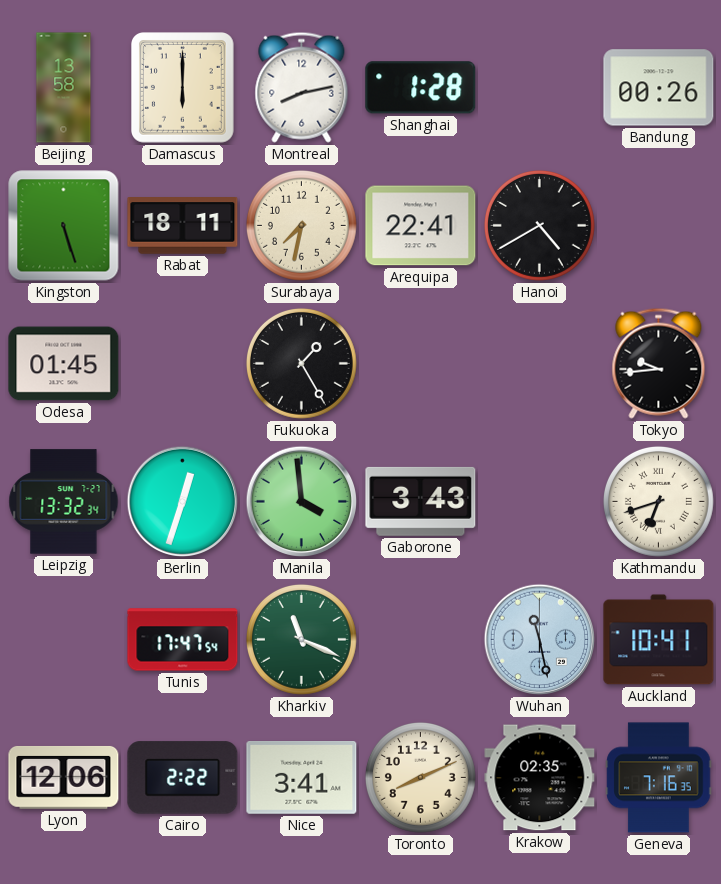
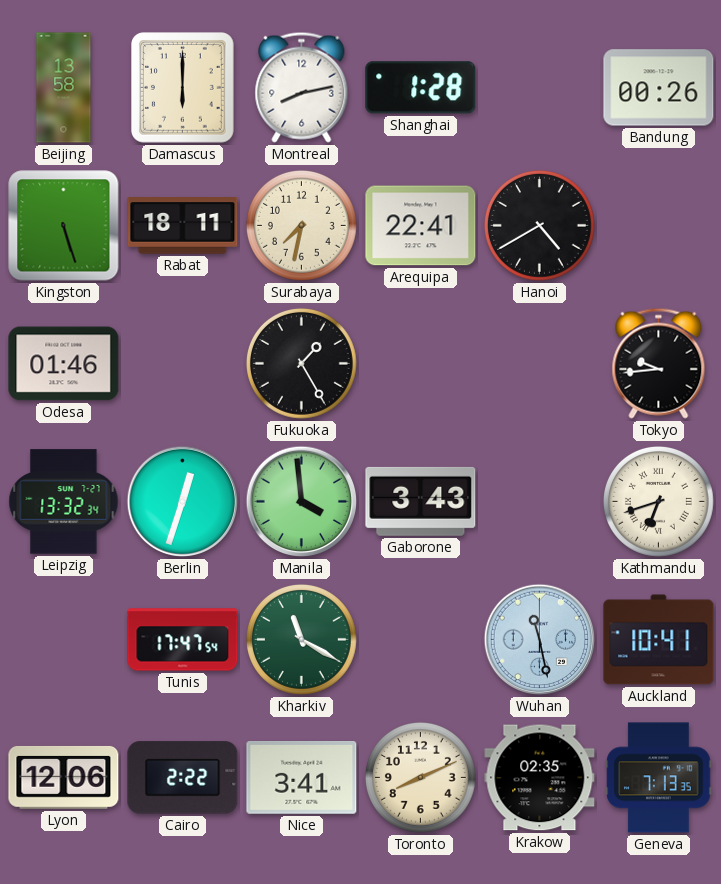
Odesa: 01:45 -> 01:46 (64, 364)
Kharkiv: 11:19 -> 11:20 (301, 639)
Geneva: 7:16 -> 7:13 (659, 778)
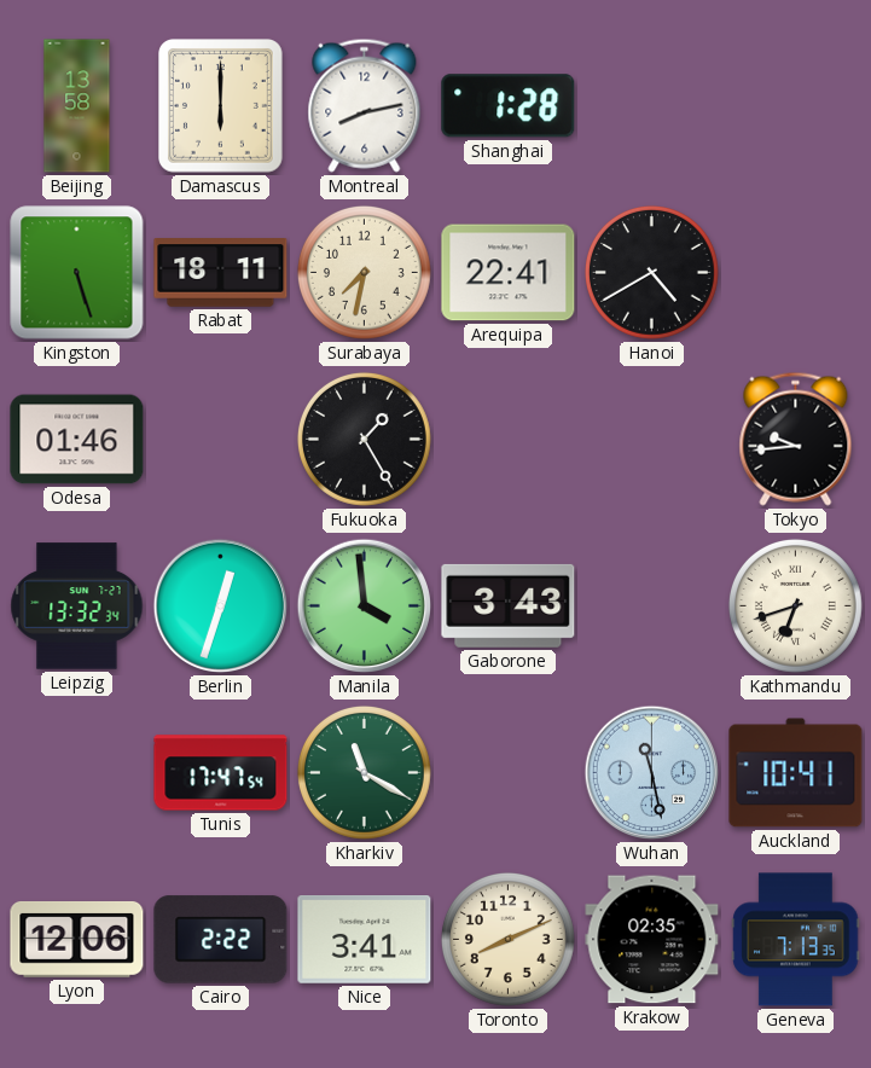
Bandung: 00:26 -> none (659, 88)
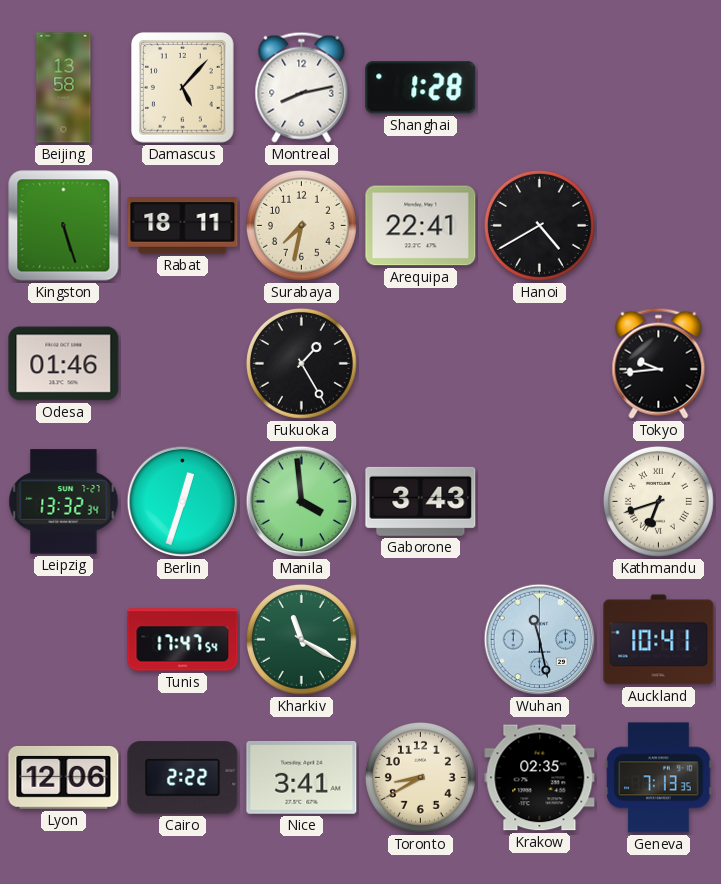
Damascus: 6:00 -> 5:07 (183, 88)
Toronto: 8:11 -> 8:40 (420, 777)
